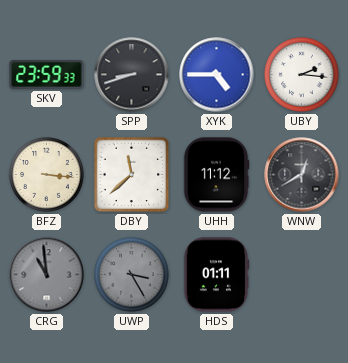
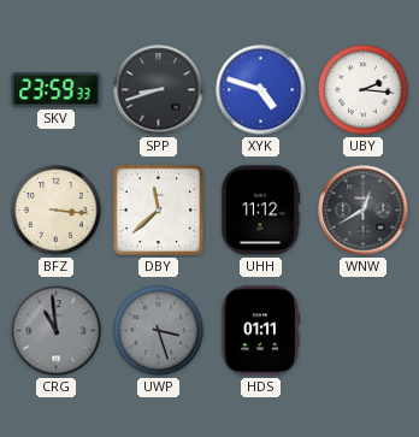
XYK: 4:45 -> 4:48 (261, 90)
UWP: 3:25 -> 3:27 (159, 331)
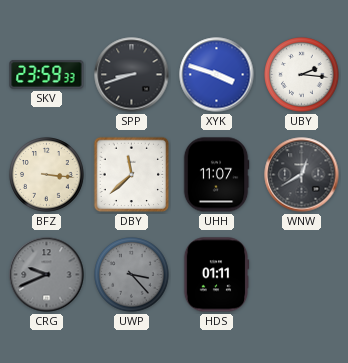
XYK: 4:48 -> 3:48 (217, 75)
UHH: 11:12 -> 11:07 (216, 175)
CRG: 10:59 -> 9:41 (47, 275)
UWP: 3:27 -> 3:23 (132, 275)
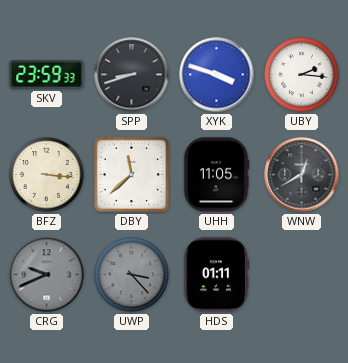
UHH: 11:07 -> 11:05 (216, 175)
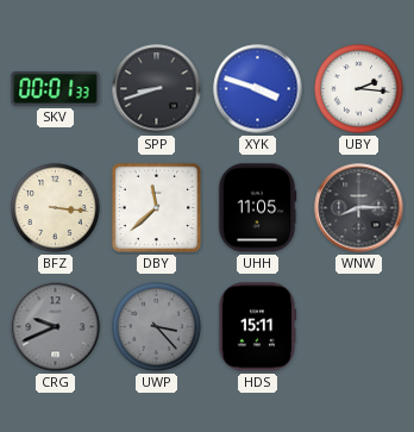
SKV: 23:59 -> 00:01 (56, 89)
WNW: 12:40 -> 8:15 (359, 208)
HDS: 01:11 -> 15:11 (257, 327)
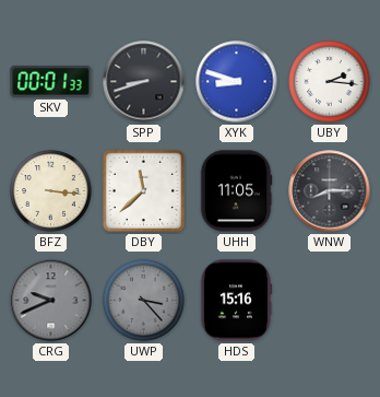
XYK: 3:48 -> 8:48 (237, 82)
HDS: 15:11 -> 15:16 (236, 301)
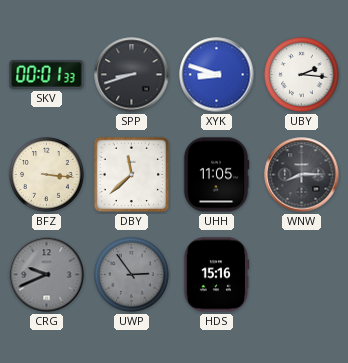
UWP: 3:23 -> 2:54 (132, 275)
